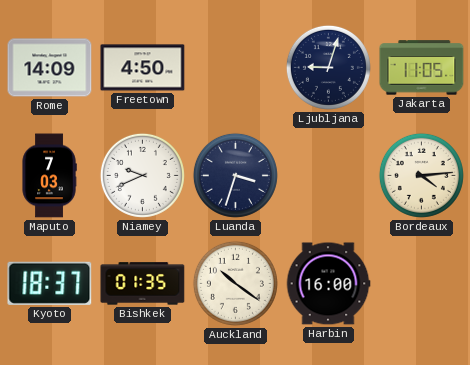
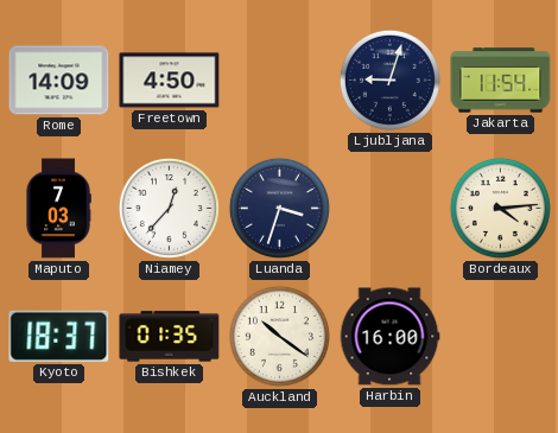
Jakarta: 11:05 -> 11:54 (501, 81)
Niamey: 9:41 -> 12:37 (169, 208)
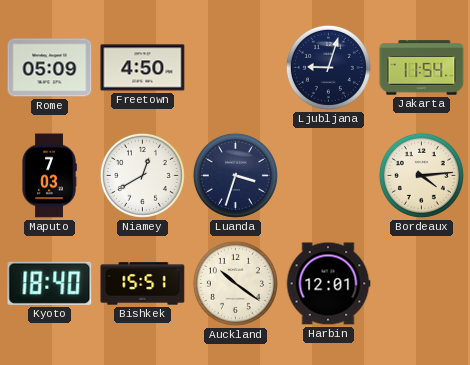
Rome: 14:09 -> 05:09 (50, 68)
Niamey: 12:37 -> 12:40 (142, 175)
Kyoto: 18:37 -> 18:40 (50, 283)
Bishkek: 01:35 -> 15:51 (143, 284)
Harbin: 16:00 -> 12:01 (328, 284)
